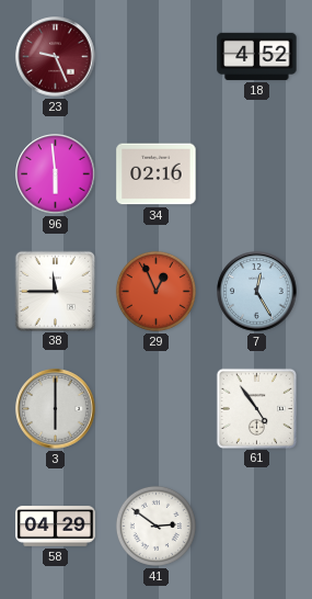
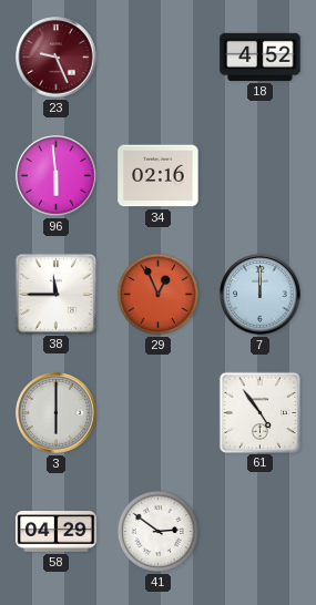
7: 12:25 -> 12:00 (261, 295)
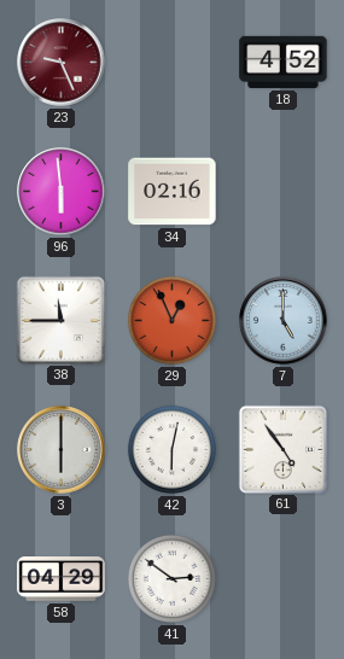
7: 12:00 -> 5:00 (284, 321)
42: none -> 6:02 (171, 449)
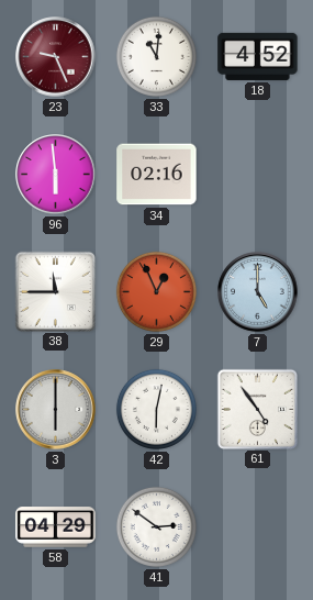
33: none -> 11:01 (156, 56)
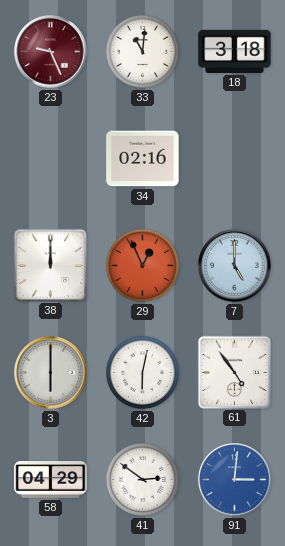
18: 4:52 -> 3:18 (235, 51)
96: 5:59 -> none (56, 175)
38: 11:45 -> 12:00 (50, 265)
91: none -> 3:01 (235, 480)
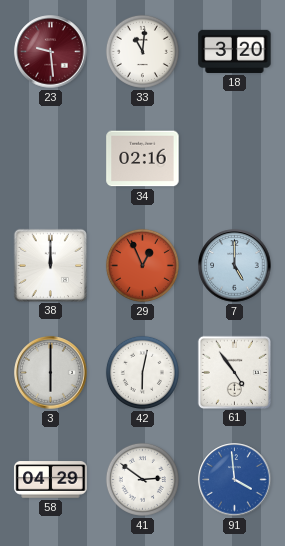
23: 9:26 -> 9:29 (51, 52)
18: 3:18 -> 3:20 (235, 51)
91: 3:01 -> 3:59 (235, 480)
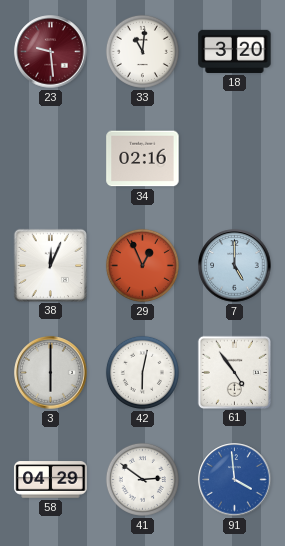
38: 12:00 -> 12:04 (50, 265)
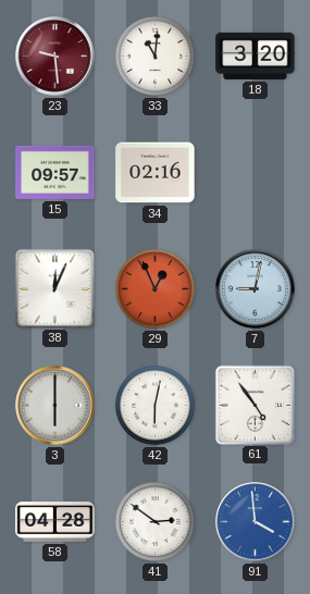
15: none -> 09:57 (55, 172)
7: 5:00 -> 9:02 (256, 289)
58: 04:29 -> 04:28 (55, 522)
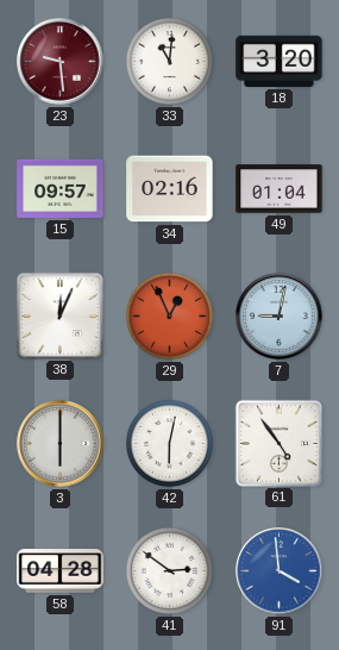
49: none -> 01:04 (280, 189)
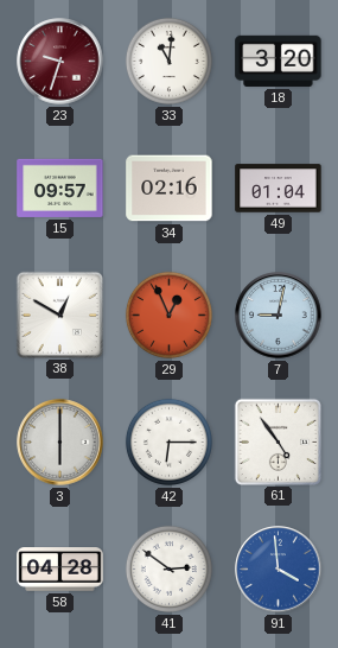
23: 9:29 -> 9:33 (60, 62)
38: 12:04 -> 12:50 (59, 315)
42: 6:02 -> 6:15 (168, 441)
